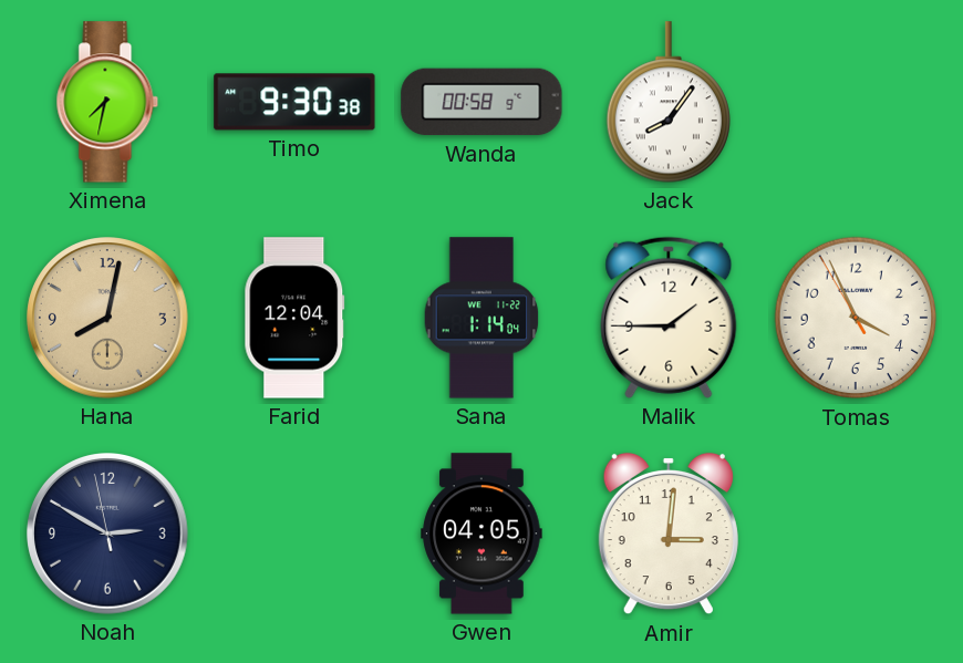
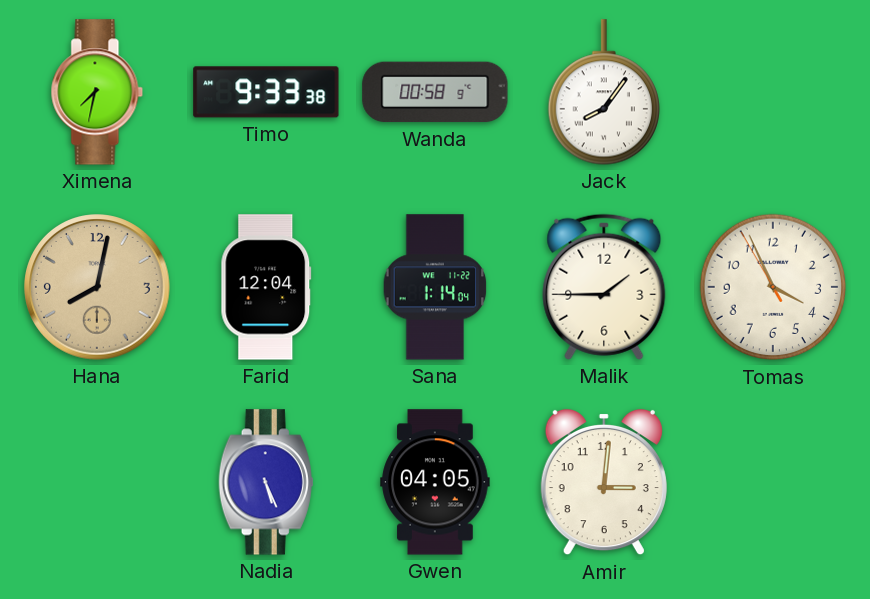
Timo: 9:30 -> 9:33 (266, 92)
Noah: 2:49 -> none (107, 533)
Nadia: none -> 5:26 (266, 482)
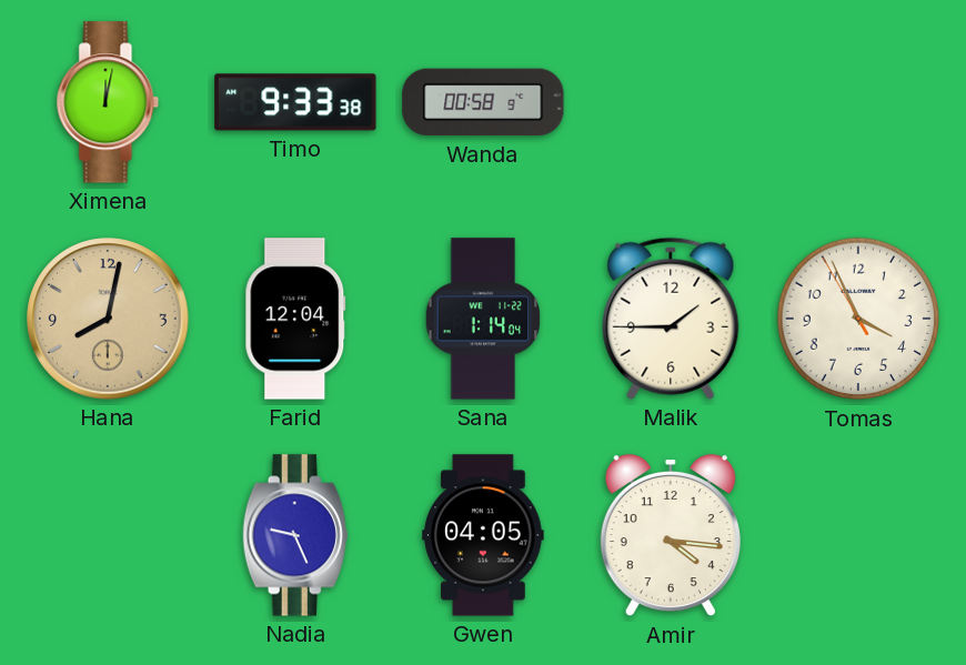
Ximena: 7:32 -> 12:02 (108, 102)
Jack: 8:06 -> none (604, 92)
Nadia: 5:26 -> 9:26 (295, 535)
Amir: 3:01 -> 4:16 (671, 535)
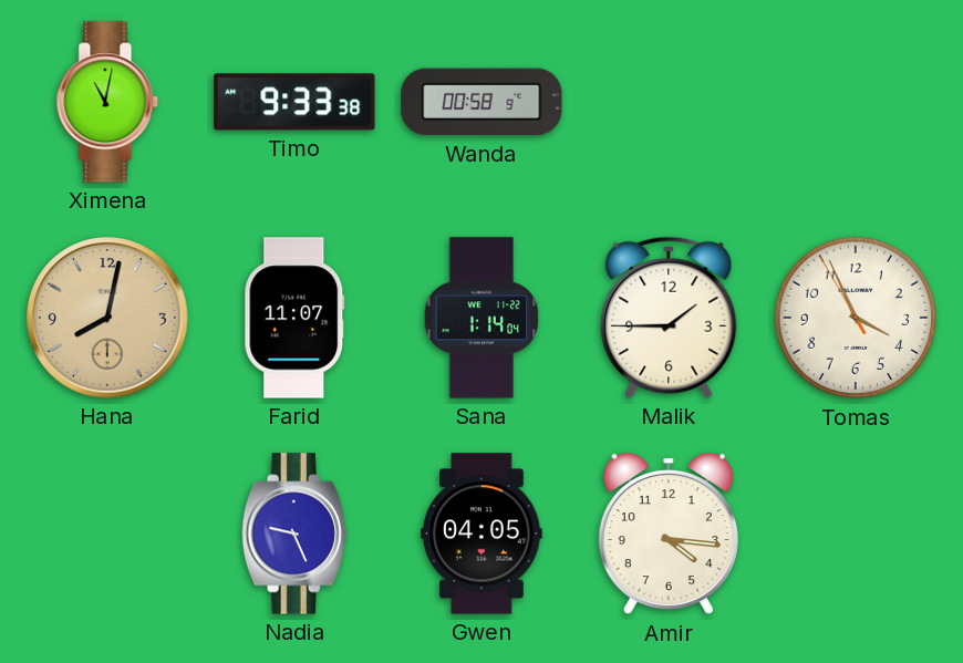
Ximena: 12:02 -> 11:02 (107, 102)
Farid: 12:04 -> 11:07 (294, 318)
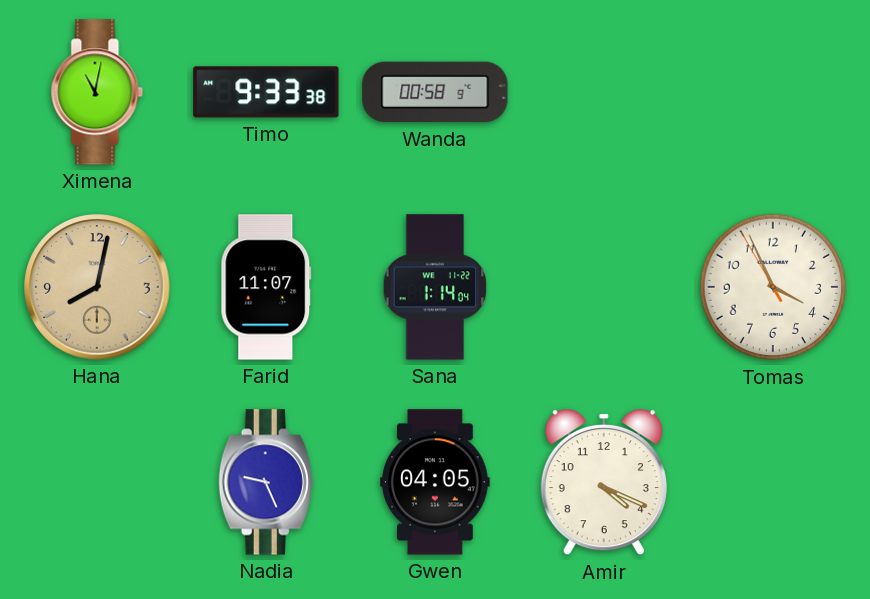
Malik: 1:45 -> none (669, 318)
Amir: 4:16 -> 4:19 (604, 482)
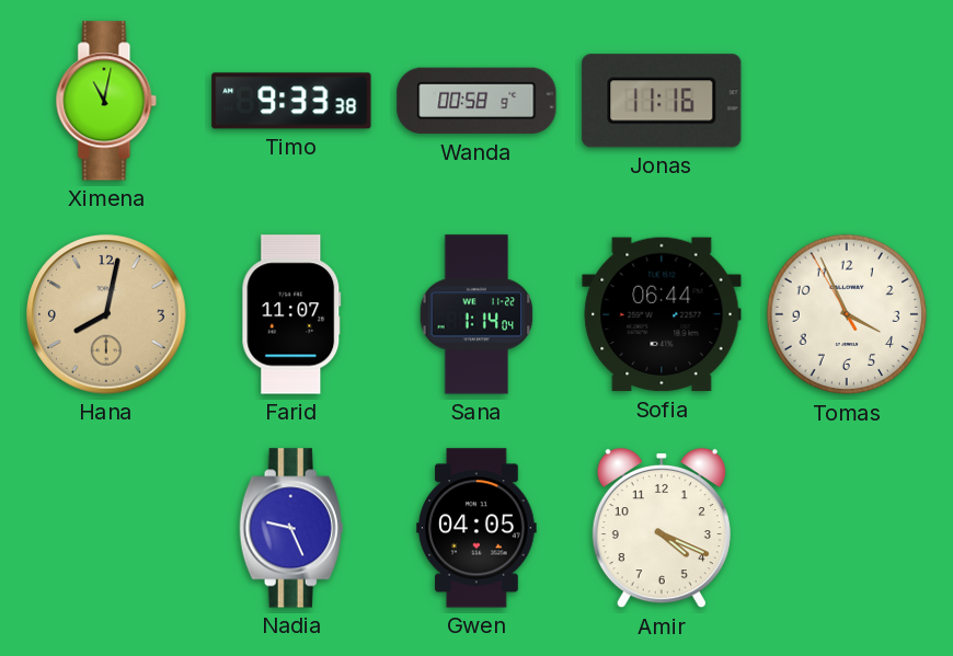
Jonas: none -> 11:16 (662, 101)
Sofia: none -> 06:44 (662, 314)
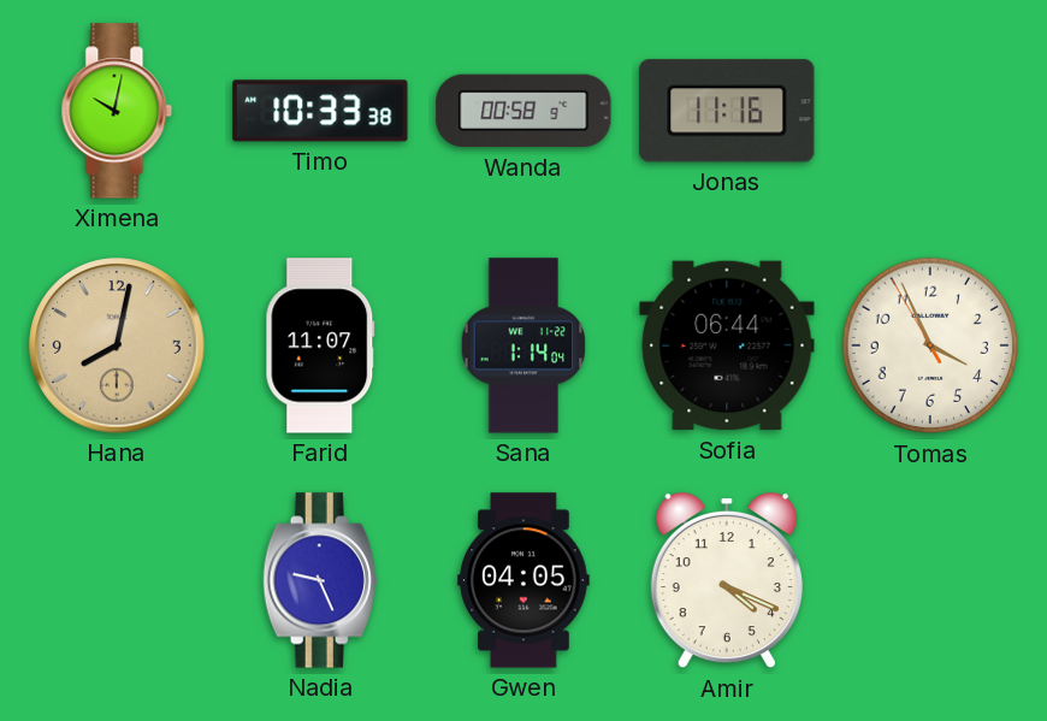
Ximena: 11:02 -> 10:02 (117, 111)
Timo: 9:33 -> 10:33 (320, 111)
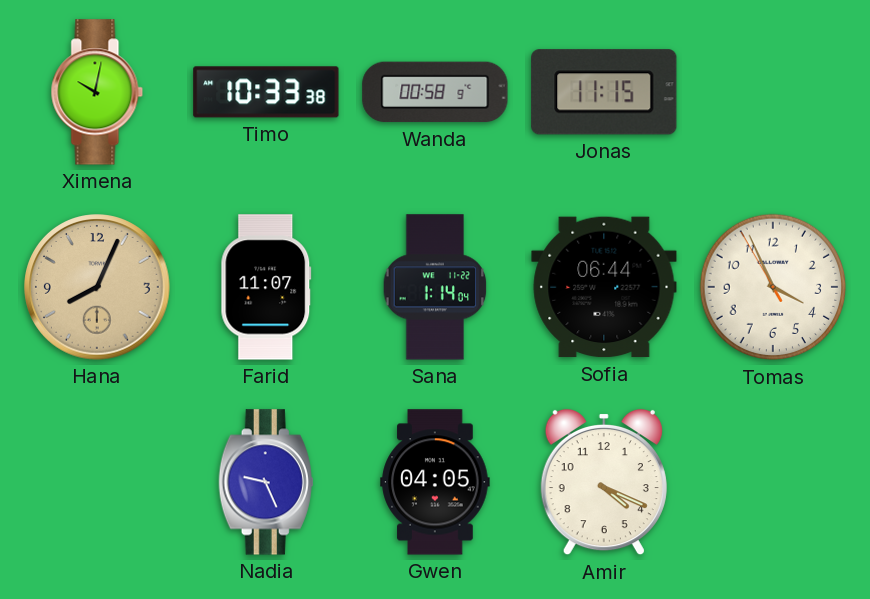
Jonas: 11:16 -> 11:15 (604, 92)
Hana: 8:02 -> 8:04 (97, 287)
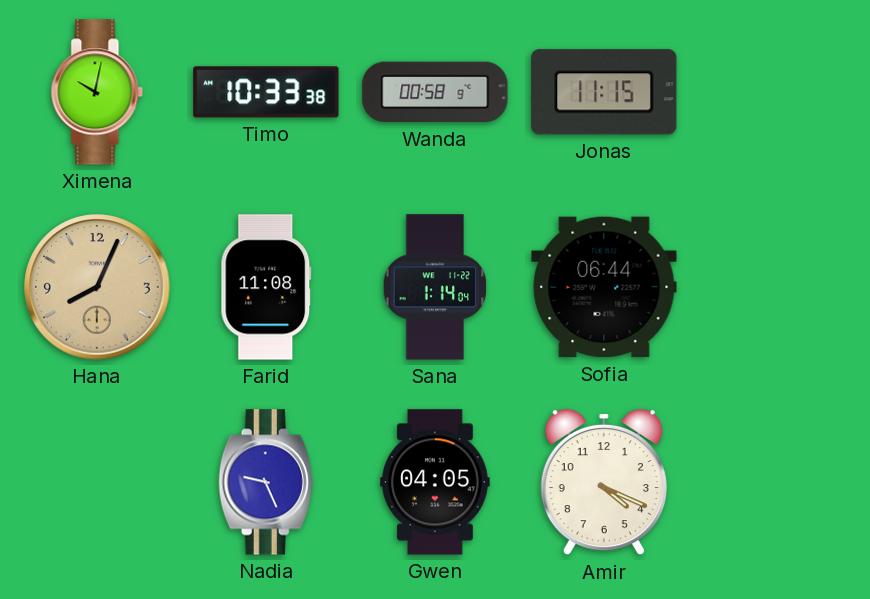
Farid: 11:07 -> 11:08 (266, 287)
Tomas: 3:55 -> none (773, 287)
